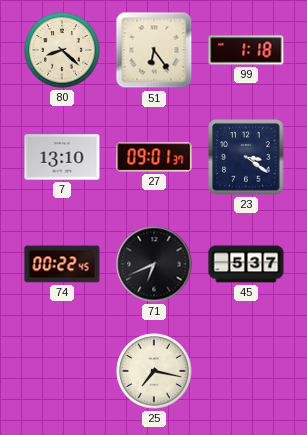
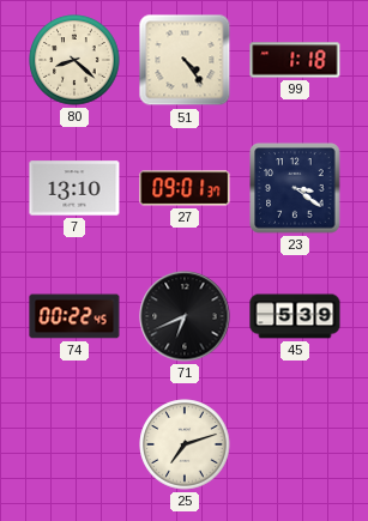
51: 6:24 -> 4:24 (185, 60)
45: 5:37 -> 5:39 (295, 316)
25: 7:17 -> 7:12 (185, 444)
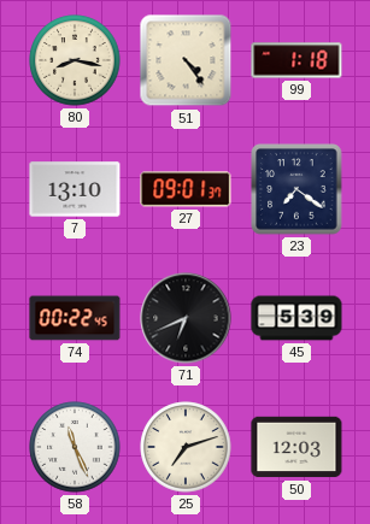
80: 8:22 -> 8:17 (75, 60)
23: 3:21 -> 7:21 (296, 189)
58: none -> 11:26 (75, 447)
50: none -> 12:03 (296, 447)
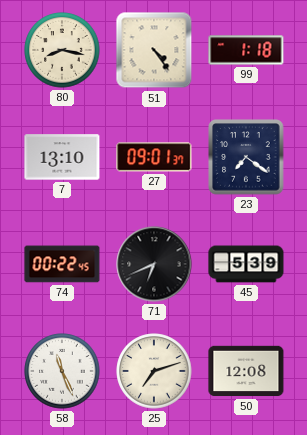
50: 12:03 -> 12:08 (246, 371)
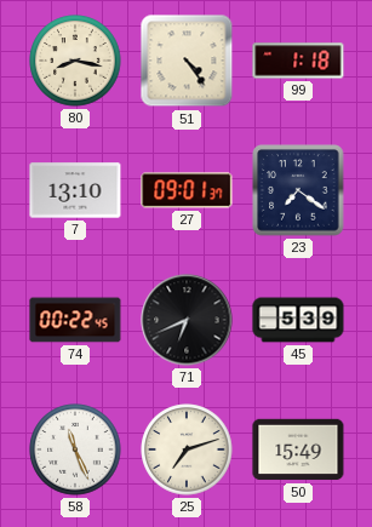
50: 12:08 -> 15:49 (298, 449)
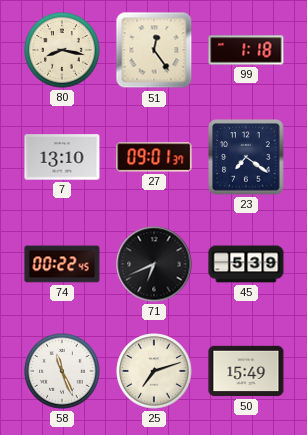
51: 4:24 -> 12:24 (154, 50)
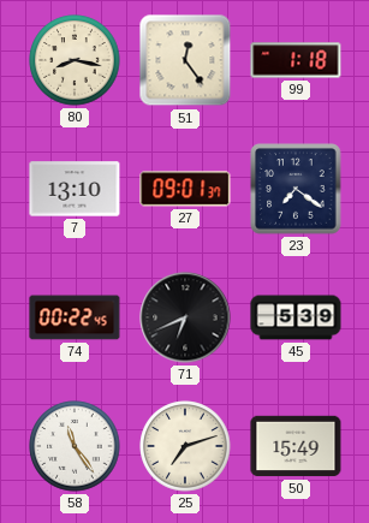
58: 11:26 -> 11:24 (75, 446)
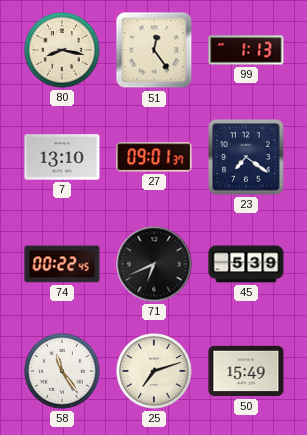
99: 1:18 -> 1:13 (246, 50)
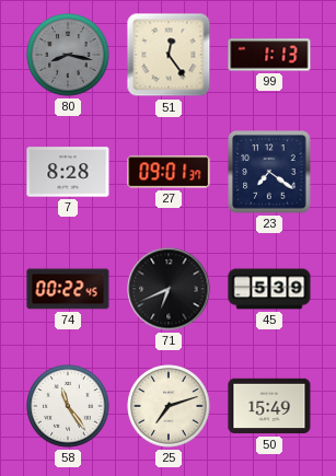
80 dial: cream -> grey (68, 55)
7: 13:10 -> 8:28 (68, 172)
